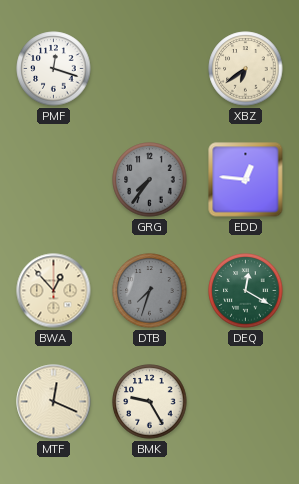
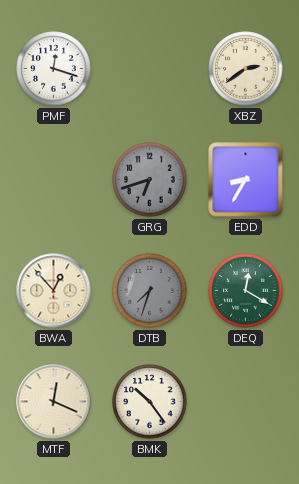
XBZ: 6:39 -> 2:39 (246, 69)
GRG: 7:36 -> 6:42 (150, 180)
EDD: 12:46 -> 8:35 (246, 180)
BMK: 9:25 -> 10:24 (150, 402)
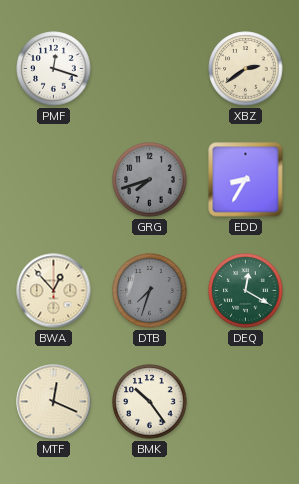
GRG: 6:42 -> 7:42 (150, 180)
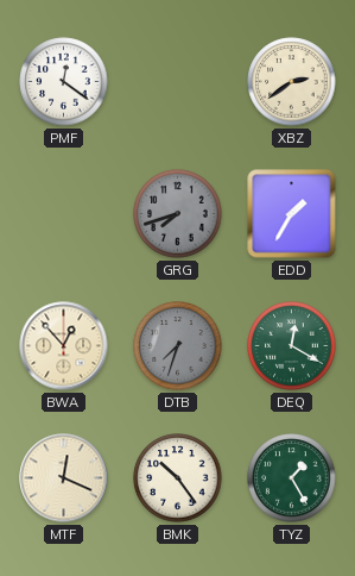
PMF: 12:18 -> 12:21 (64, 82)
EDD: 8:35 -> 1:35 (292, 214)
TYZ: none -> 1:25 (292, 478)
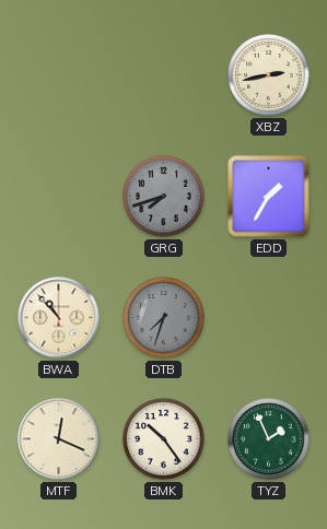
PMF: 12:21 -> none (64, 82)
XBZ: 2:39 -> 2:43 (269, 75)
BWA: 12:53 -> 10:53 (59, 318)
DEQ: 12:20 -> none (292, 346)
TYZ: 1:25 -> 1:56 (269, 439)
